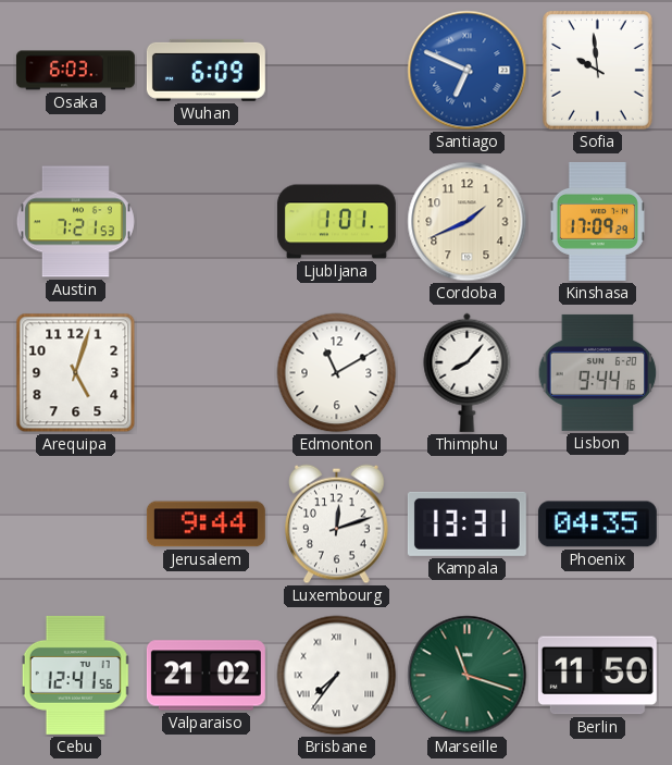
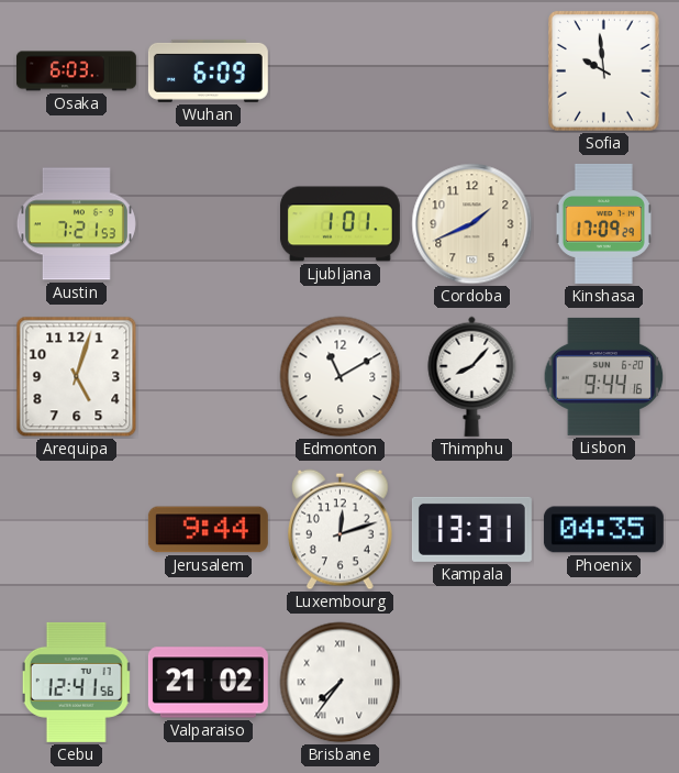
Santiago: 6:49 -> none (468, 71)
Marseille: 11:18 -> none (468, 676)
Berlin: 11:50 -> none (597, 676)
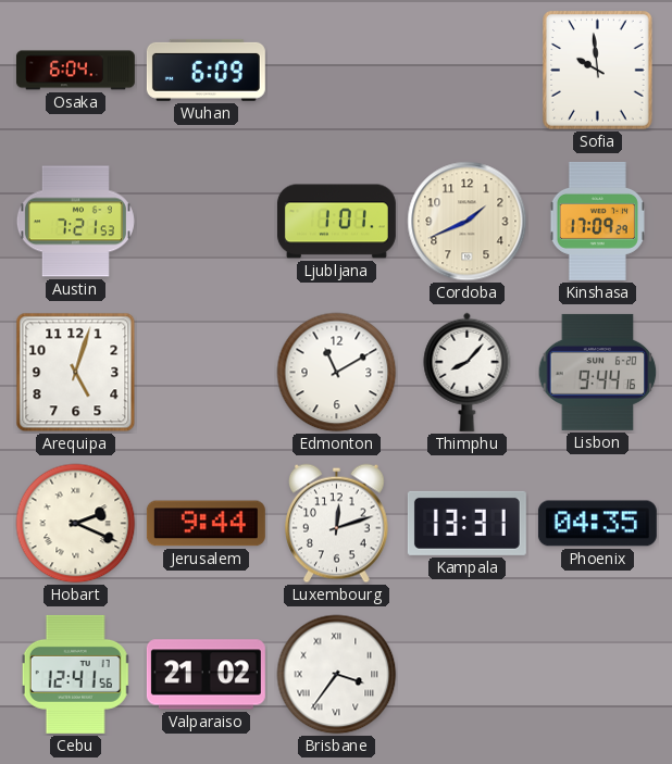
Osaka: 6:03 -> 6:04 (75, 71)
Hobart: none -> 2:19 (76, 524)
Brisbane: 7:36 -> 3:36 (337, 675)
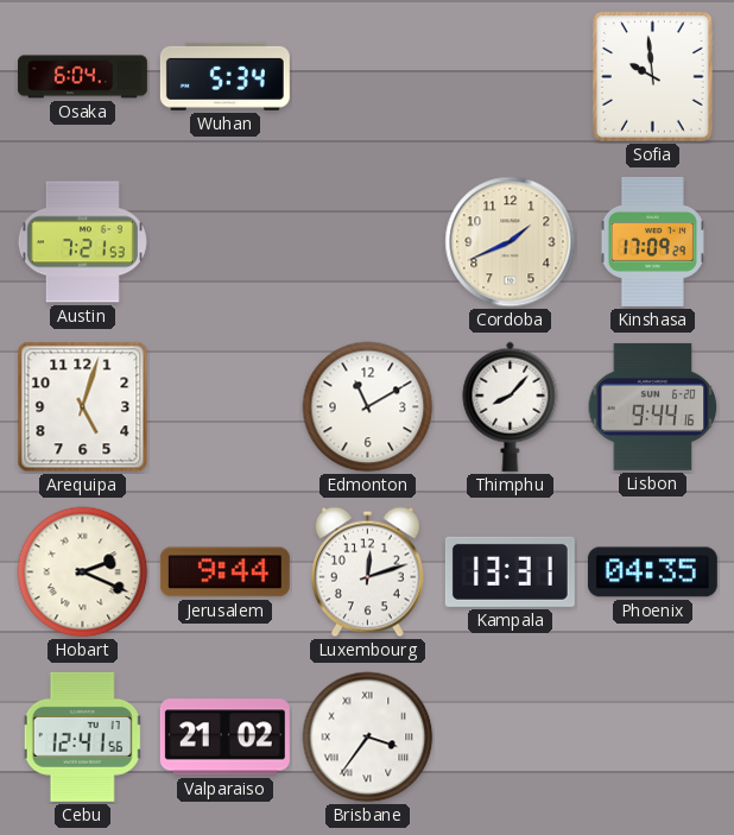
Wuhan: 6:09 -> 5:34 (224, 76)
Ljubljana: 1:01 -> none (336, 222)
